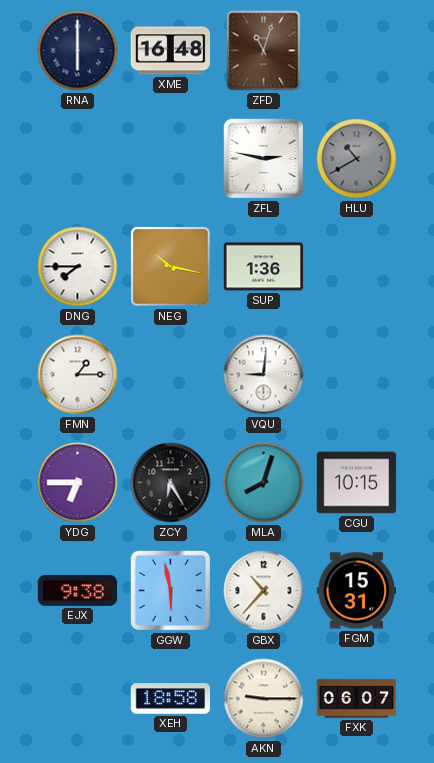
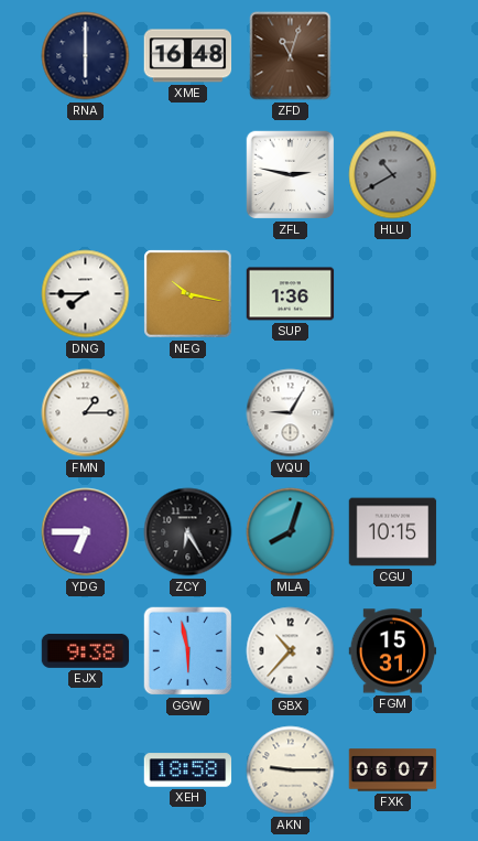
VQU: 9:01 -> 9:05 (291, 413)
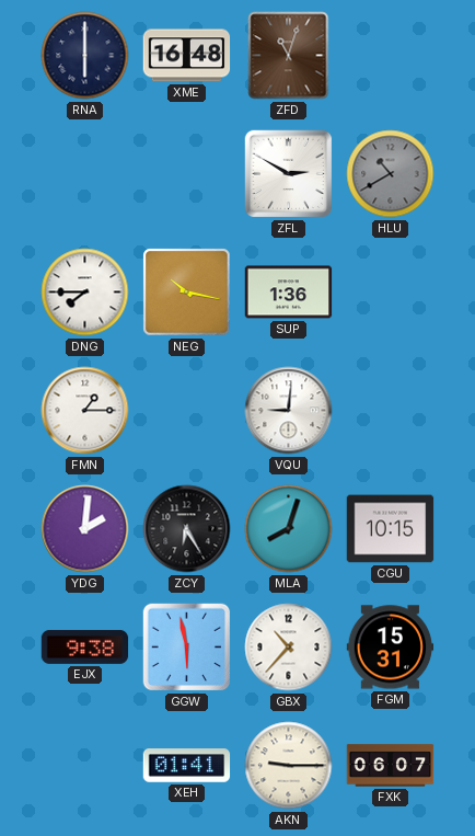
ZFL: 2:47 -> 2:50 (289, 174)
VQU: 9:05 -> 9:01 (289, 411)
YDG: 6:45 -> 2:01 (85, 529)
XEH: 18:58 -> 01:41 (187, 766)
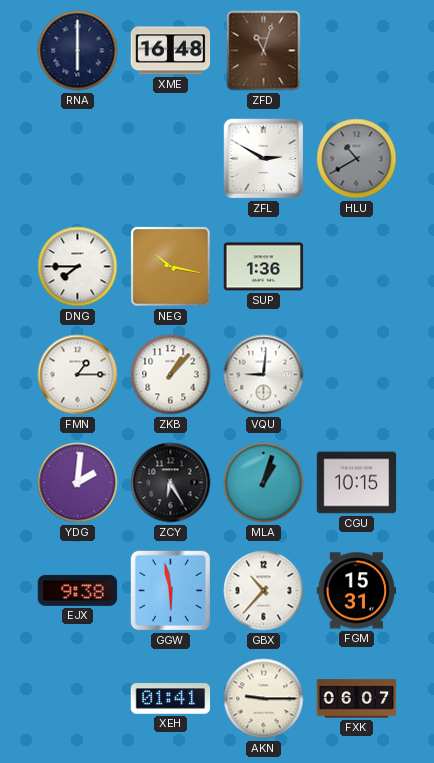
ZKB: none -> 1:07 (171, 375)
MLA: 8:03 -> 1:03 (264, 483)
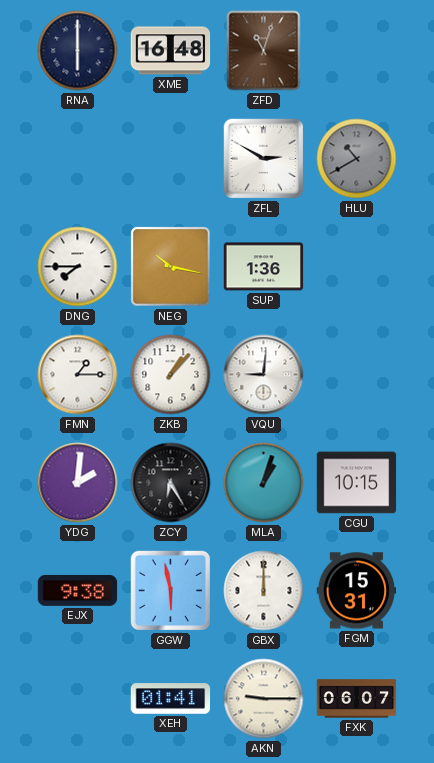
GBX: 10:37 -> 12:00 (264, 591)
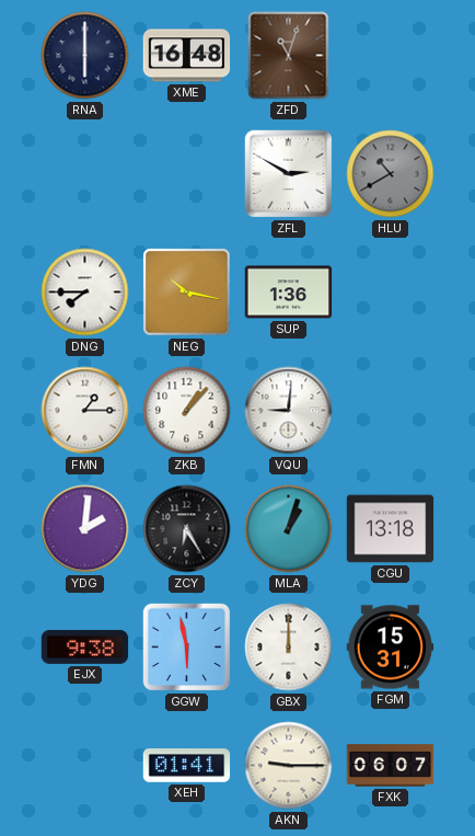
CGU: 10:15 -> 13:18 (391, 529)
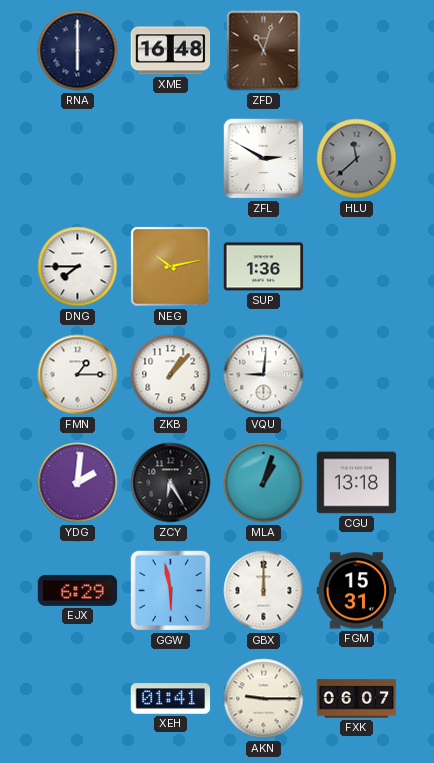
HLU: 10:40 -> 11:38 (357, 159)
NEG: 10:17 -> 10:13 (171, 267)
EJX: 9:38 -> 6:29 (78, 591)
